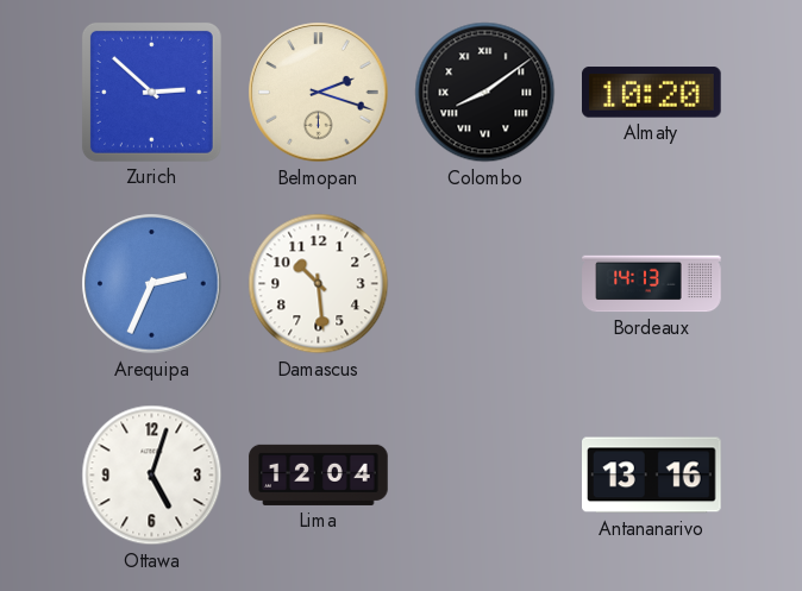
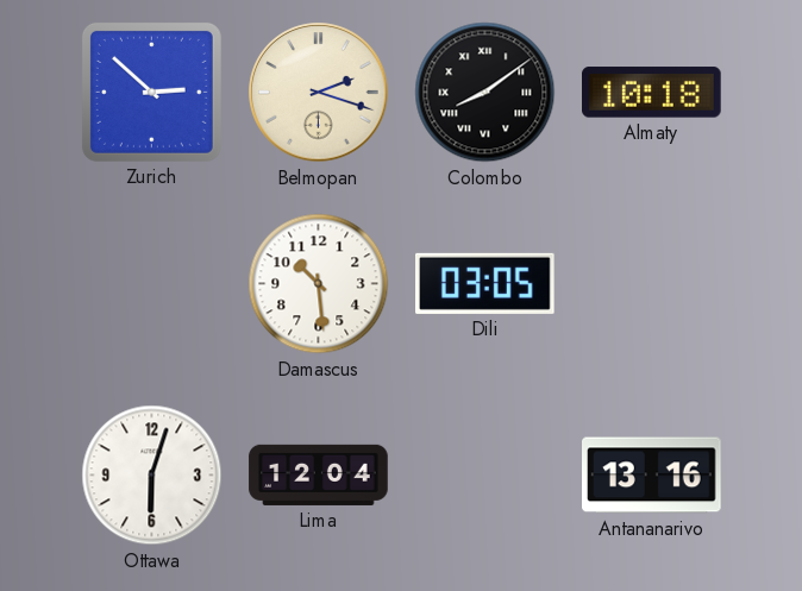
Almaty: 10:20 -> 10:18 (652, 93)
Arequipa: 2:34 -> none (152, 284)
Dili: none -> 03:05 (485, 283)
Bordeaux: 14:13 -> none (652, 284)
Ottawa: 5:03 -> 6:03 (152, 476)
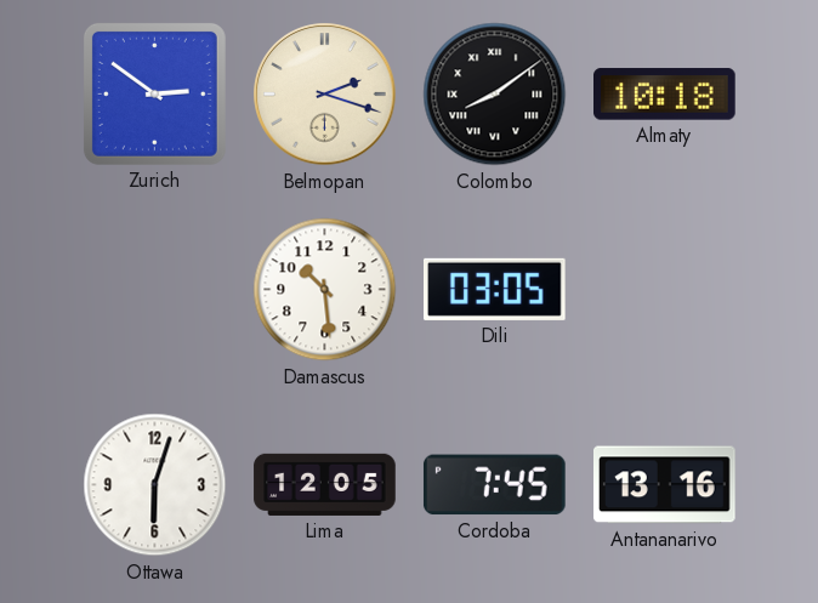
Zurich: 2:52 -> 2:51 (154, 93)
Lima: 12:04 -> 12:05 (325, 484)
Cordoba: none -> 7:45 (494, 485)
